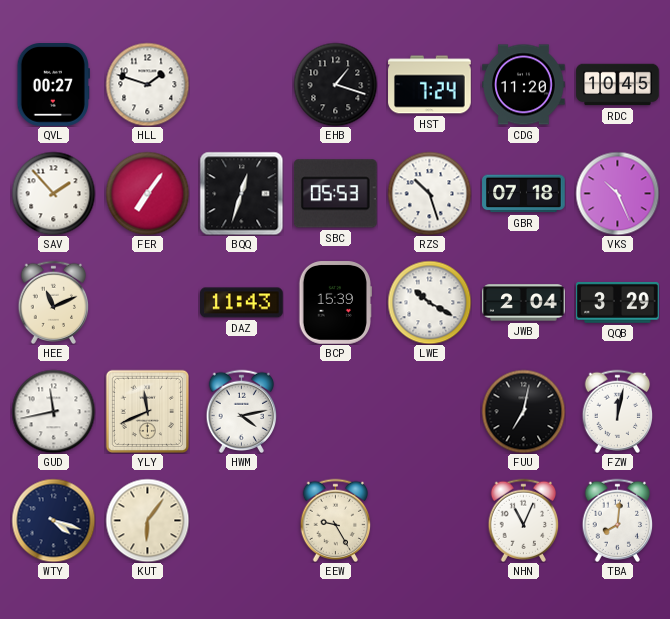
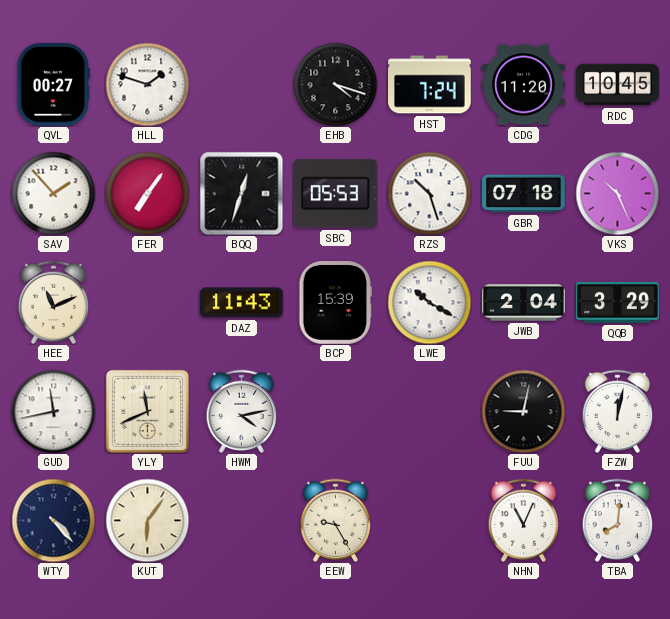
EHB: 1:18 -> 4:18 (335, 84)
FUU: 7:02 -> 9:02 (523, 411)
WTY: 4:18 -> 4:23 (53, 520)
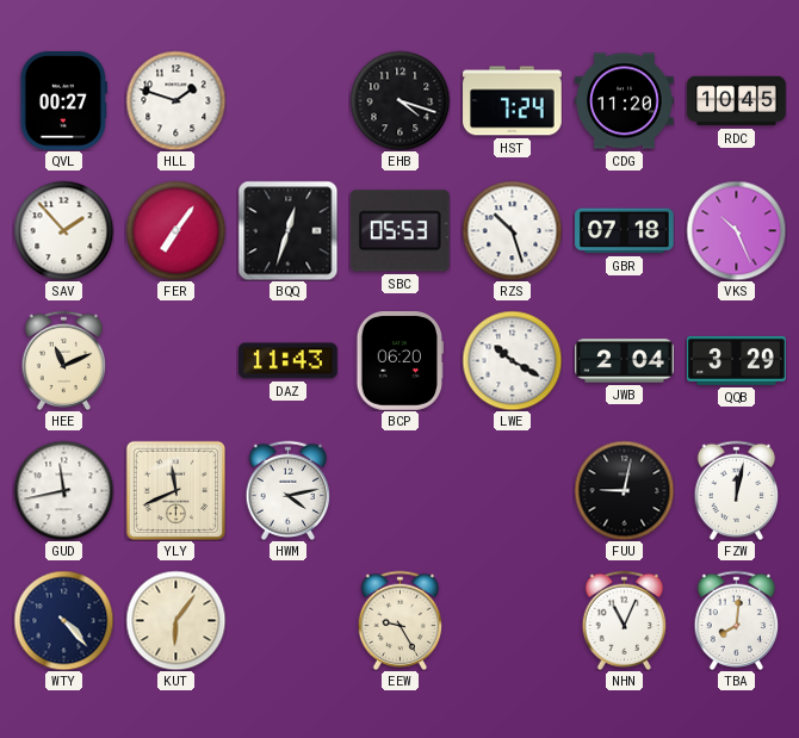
BCP: 15:39 -> 06:20 (399, 361)
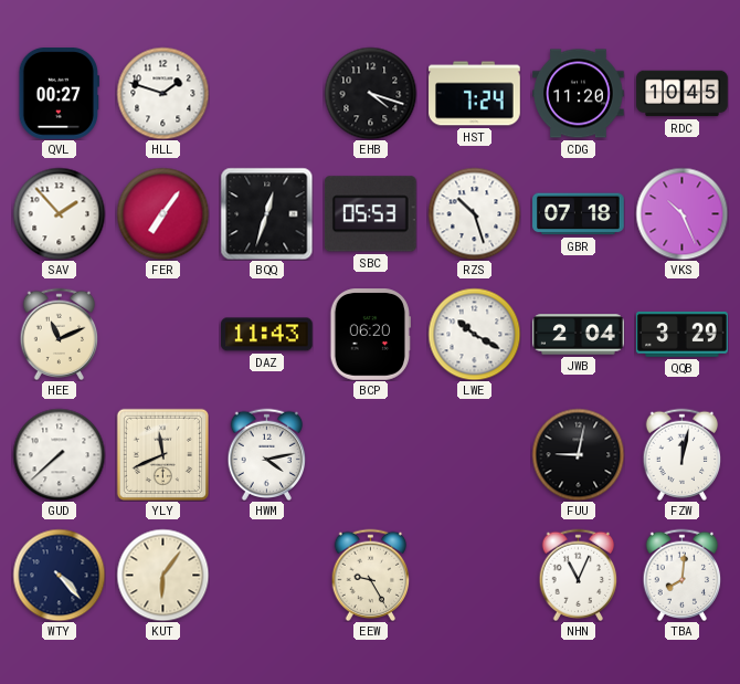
GUD: 11:43 -> 7:38 (59, 454)
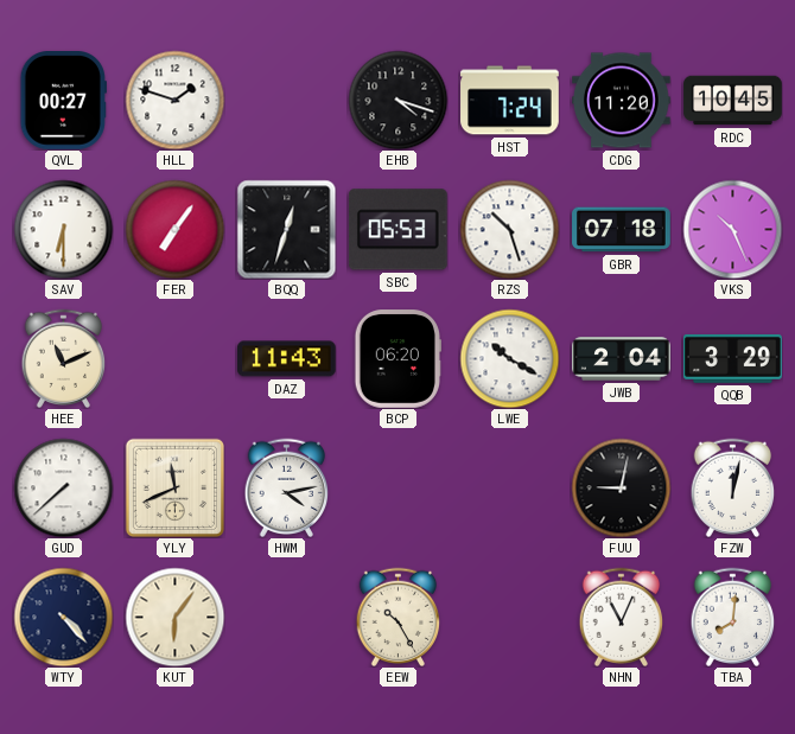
SAV: 1:53 -> 6:30 (63, 229)
EEW: 9:25 -> 10:25 (399, 617)
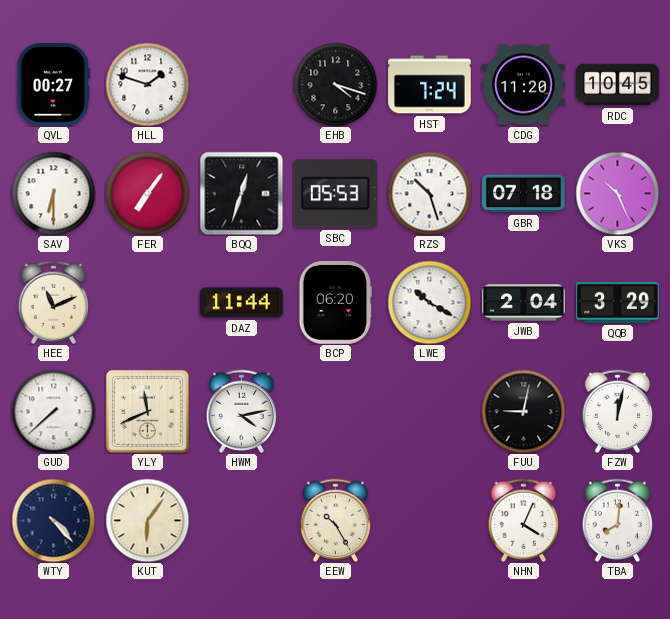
DAZ: 11:43 -> 11:44 (242, 303)
NHN: 11:04 -> 4:04 (524, 520)
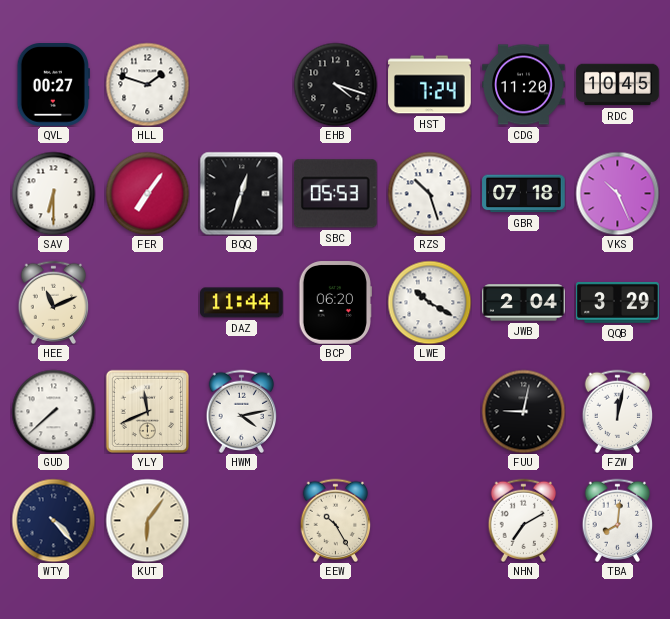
NHN: 4:04 -> 7:10 (524, 520)
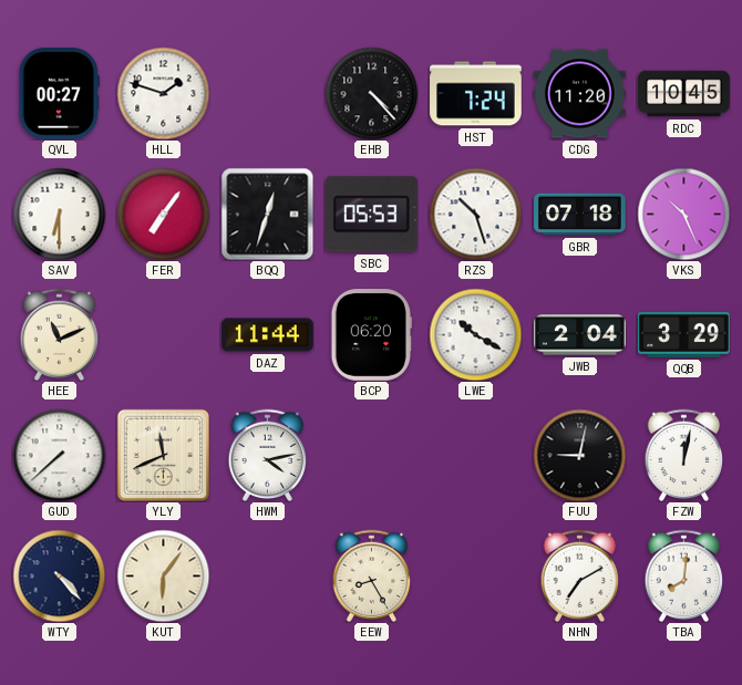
EHB: 4:18 -> 4:23 (371, 93)
EEW: 10:25 -> 8:25 (372, 575)
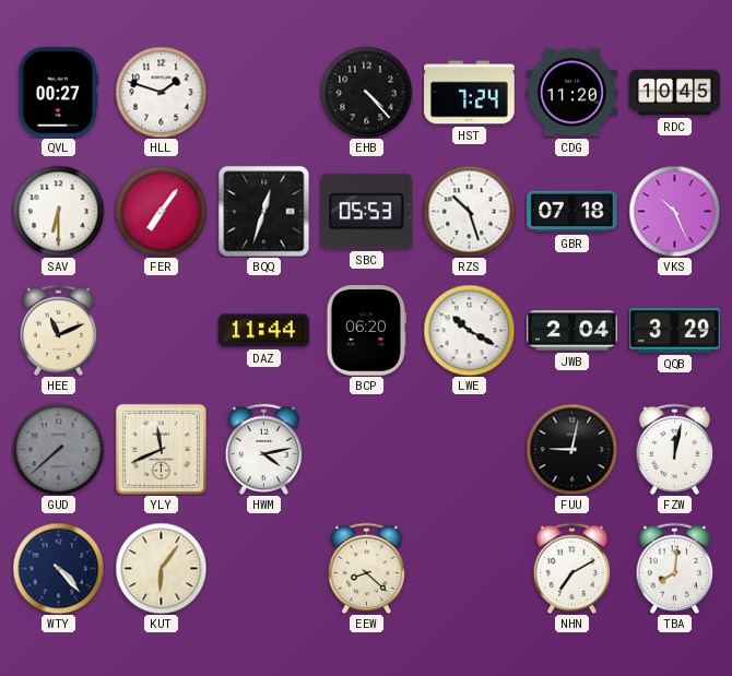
GUD dial: white -> grey (58, 449)
EEW: 8:25 -> 8:22 (367, 568)
